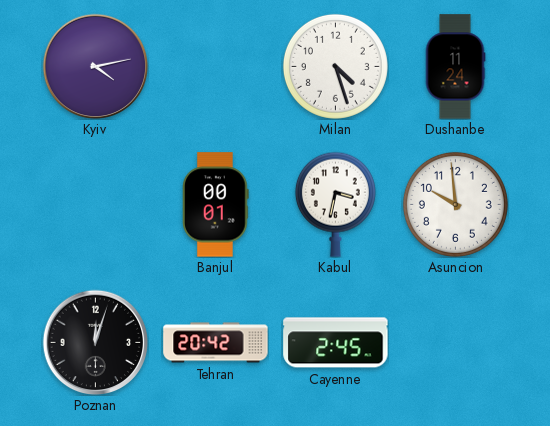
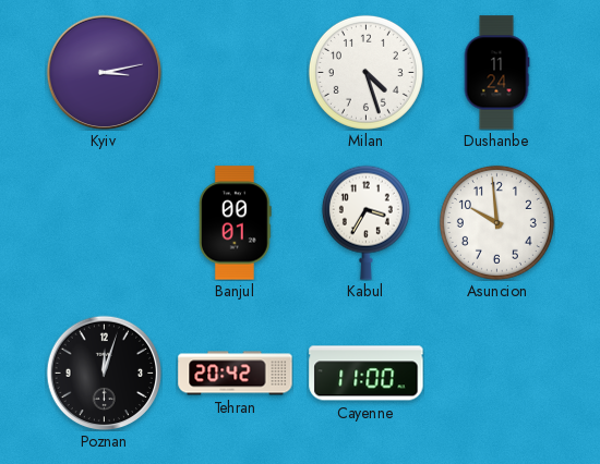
Kyiv: 4:13 -> 3:13 (104, 72)
Kabul: 3:32 -> 3:35 (365, 222)
Cayenne: 2:45 -> 11:00 (367, 374)
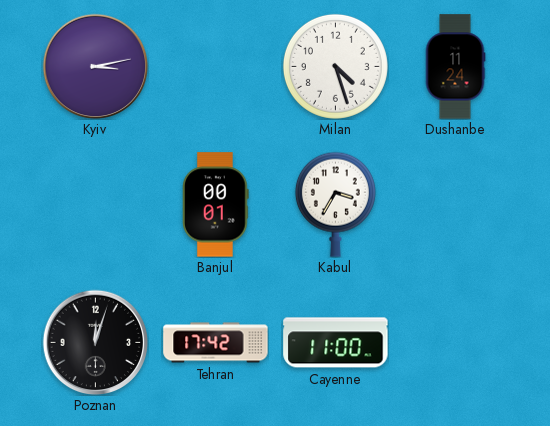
Asuncion: 9:59 -> none (496, 222)
Tehran: 20:42 -> 17:42 (216, 343)
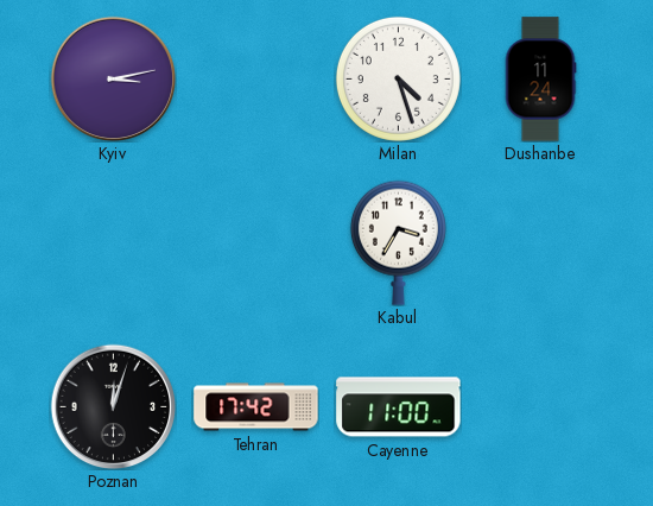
Banjul: 00:01 -> none (216, 205)
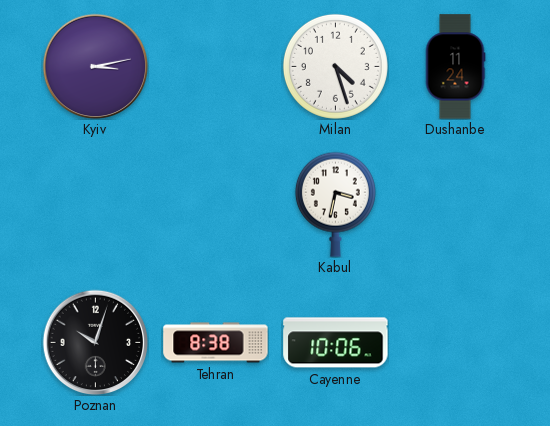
Kabul: 3:35 -> 3:32 (335, 204)
Poznan: 12:03 -> 10:03 (95, 342)
Tehran: 17:42 -> 8:38 (216, 343)
Cayenne: 11:00 -> 10:06 (336, 343)
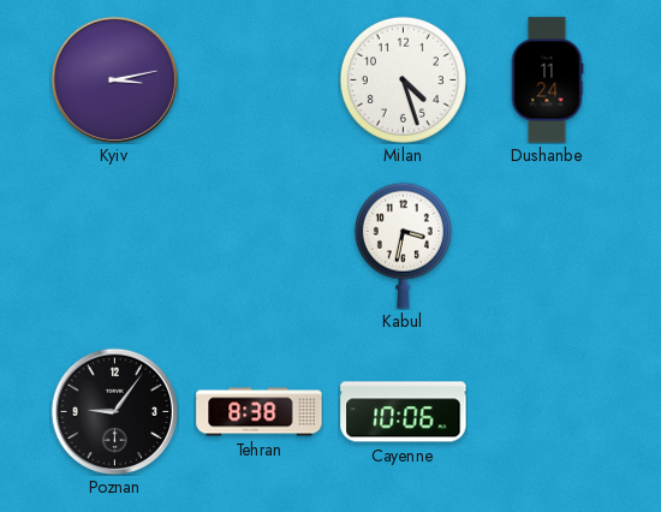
Poznan: 10:03 -> 9:06 (114, 411)
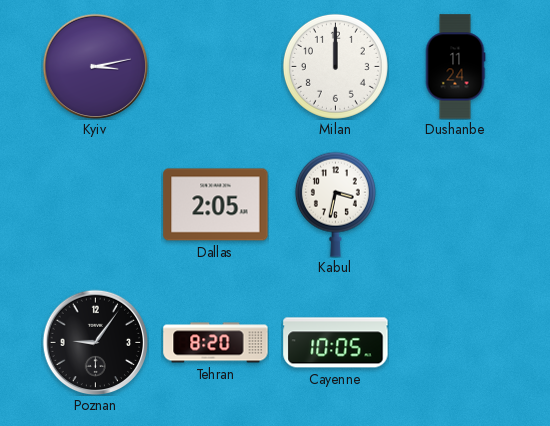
Milan: 4:27 -> 12:00 (335, 66)
Dallas: none -> 2:05 (216, 205)
Tehran: 8:38 -> 8:20 (216, 343)
Cayenne: 10:06 -> 10:05 (336, 343)
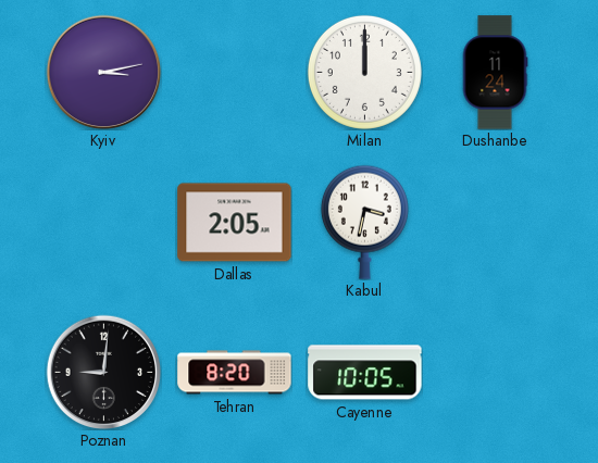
Poznan: 9:06 -> 9:01 (103, 372)
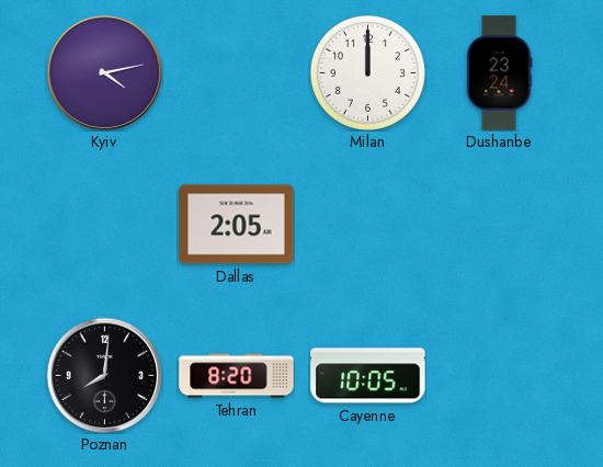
Kyiv: 3:13 -> 4:13 (104, 72)
Dushanbe: 11:24 -> 23:24 (499, 73)
Kabul: 3:32 -> none (364, 222)
Poznan: 9:01 -> 8:01 (104, 375)
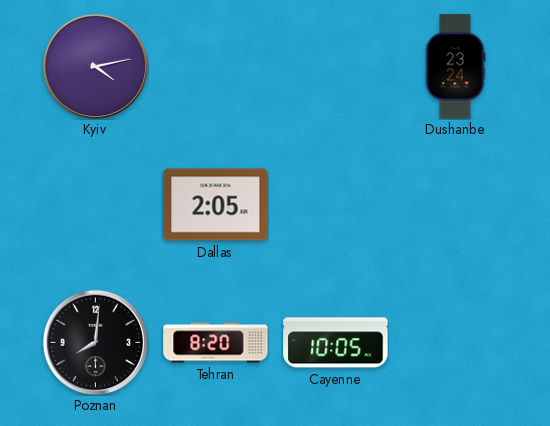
Milan: 12:00 -> none (367, 72)
